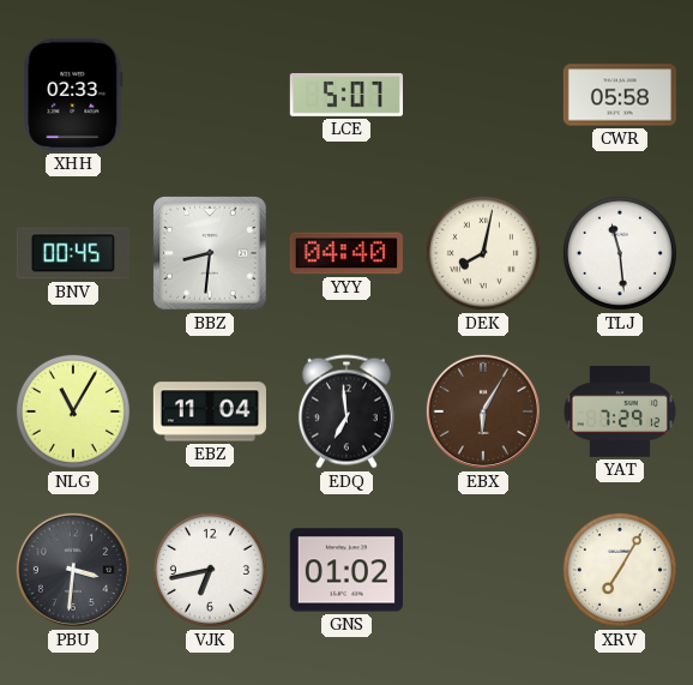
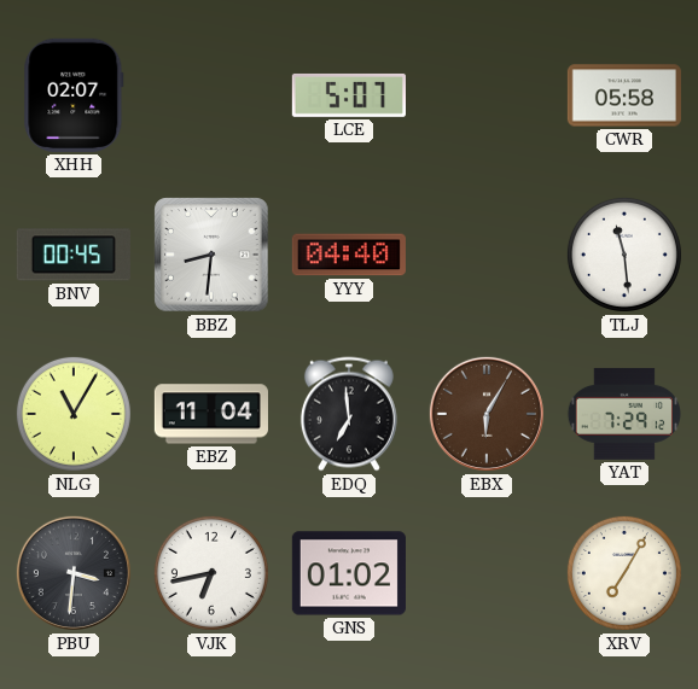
XHH: 02:33 -> 02:07 (74, 95)
DEK: 8:02 -> none (483, 253)
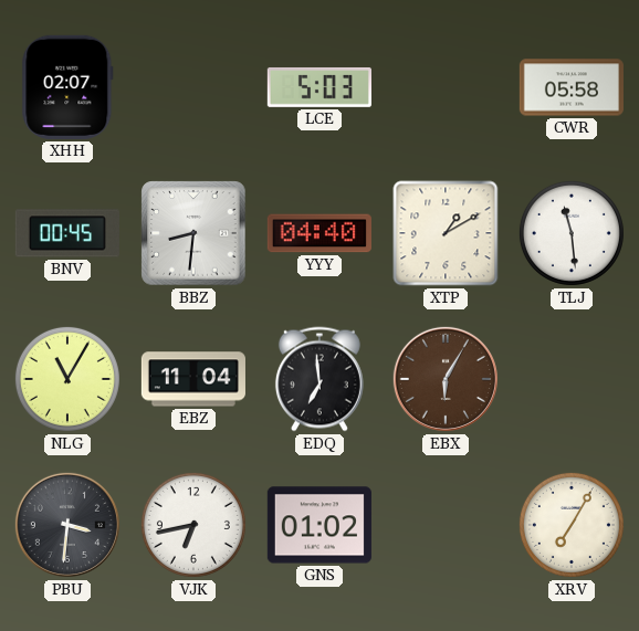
LCE: 5:07 -> 5:03 (319, 87)
XTP: none -> 1:10 (446, 233)
YAT: 7:29 -> none (623, 414)
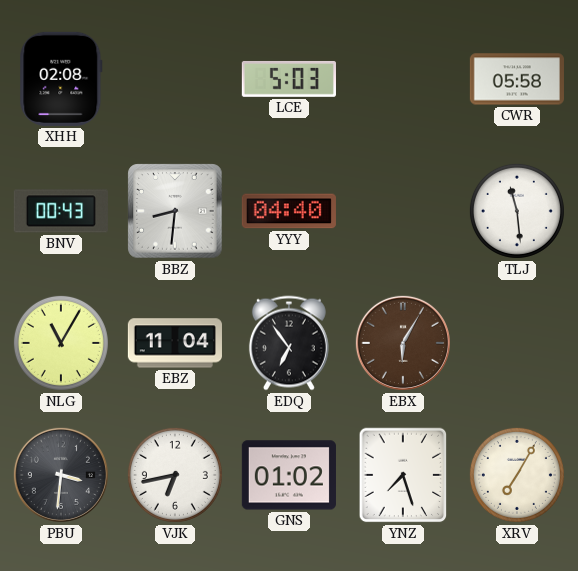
XHH: 02:07 -> 02:08 (61, 79)
BNV: 00:45 -> 00:43 (61, 211)
XTP: 1:10 -> none (446, 233)
EDQ: 6:59 -> 6:54 (289, 343)
YNZ: none -> 7:27 (403, 475)
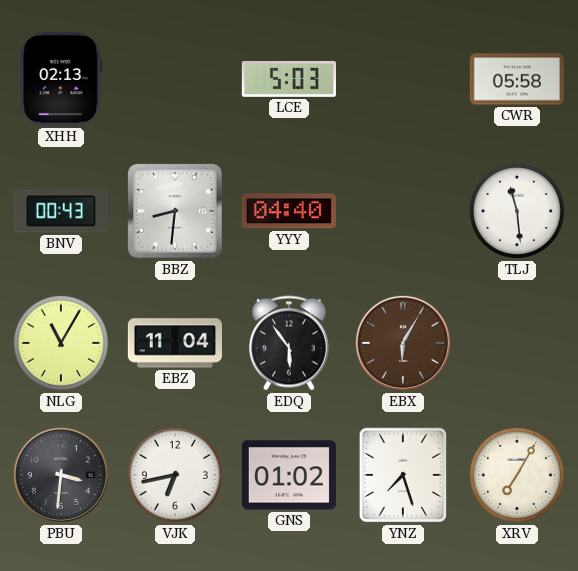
XHH: 02:08 -> 02:13 (61, 79)
EDQ: 6:54 -> 5:54 (289, 343)
